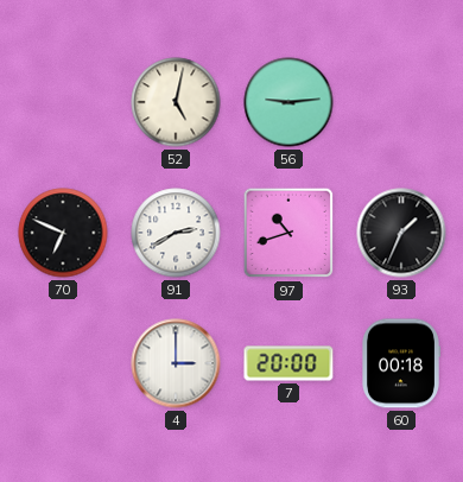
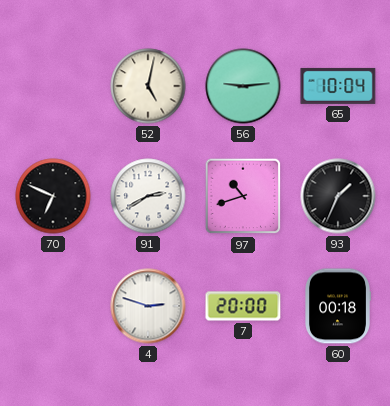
65: none -> 10:04 (338, 86)
4: 3:00 -> 2:48 (148, 306)
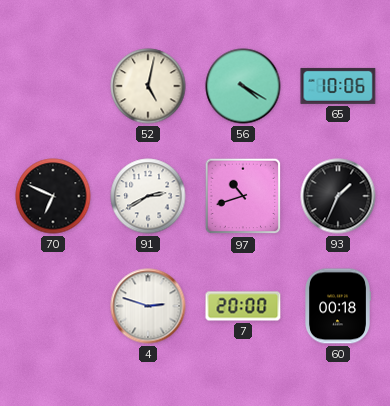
56: 9:14 -> 4:20 (243, 86)
65: 10:04 -> 10:06 (338, 86)
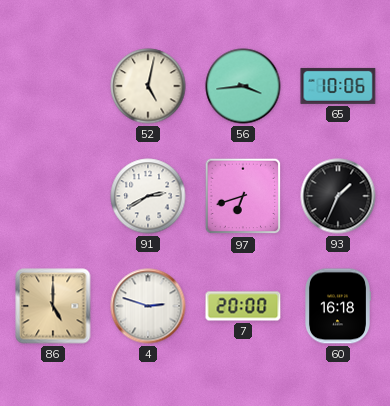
56: 4:20 -> 3:44 (243, 86)
70: 6:49 -> none (53, 196)
97: 10:42 -> 6:42 (243, 196)
86: none -> 5:00 (53, 306)
60: 00:18 -> 16:18 (338, 306)
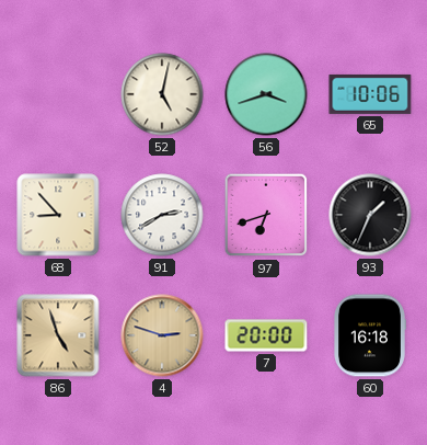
56: 3:44 -> 3:42 (266, 94)
68: none -> 8:53 (58, 215)
86: 5:00 -> 4:57 (58, 335)
4 dial: white -> champagne (162, 335)
